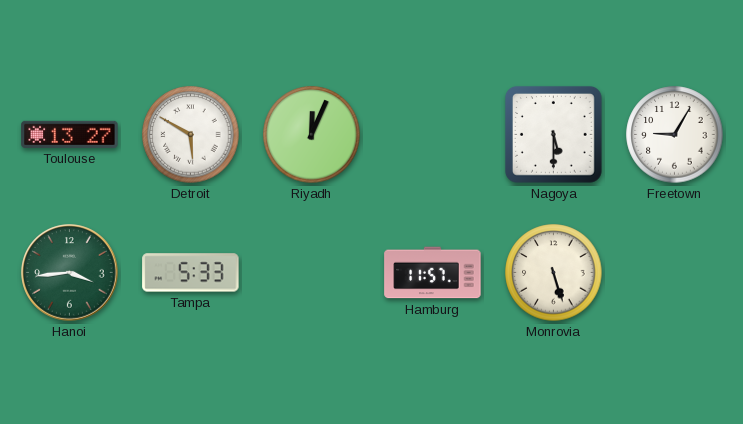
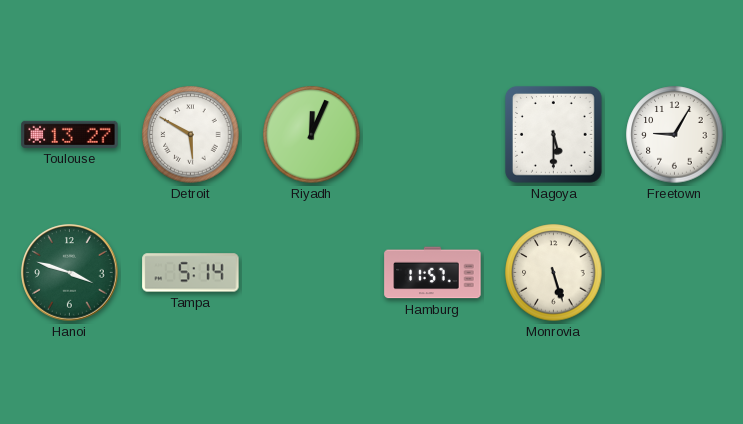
Hanoi: 3:44 -> 3:48 (70, 273)
Tampa: 5:33 -> 5:14 (191, 273)
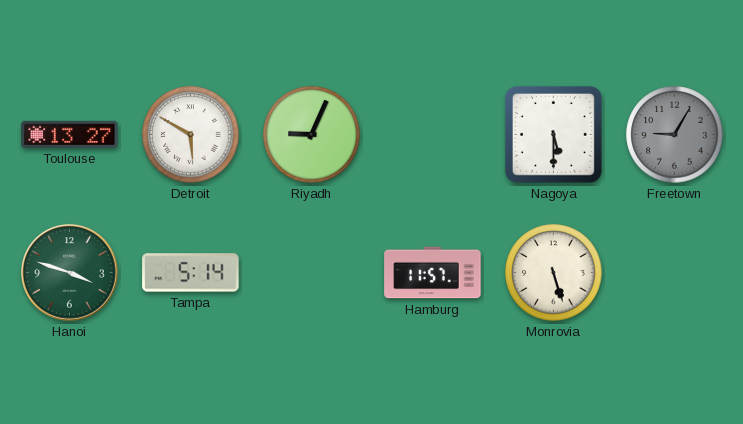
Riyadh: 12:04 -> 9:04 (312, 135)
Freetown dial: white -> grey (675, 135)
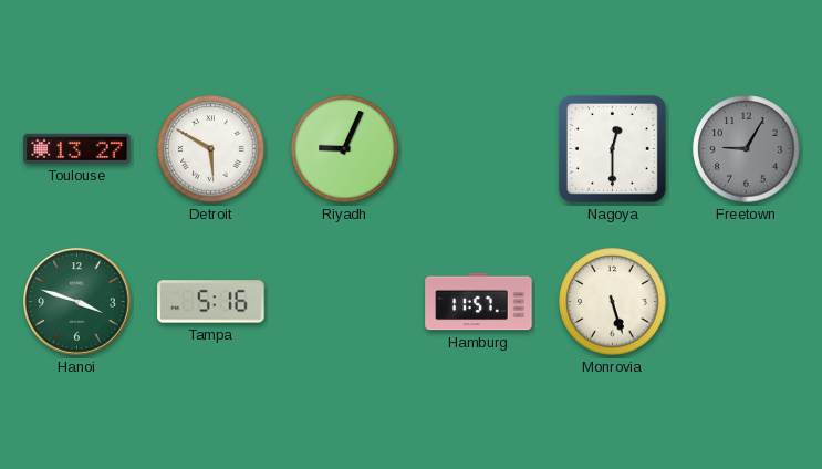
Nagoya: 5:30 -> 12:30 (612, 148)
Tampa: 5:14 -> 5:16 (211, 302)
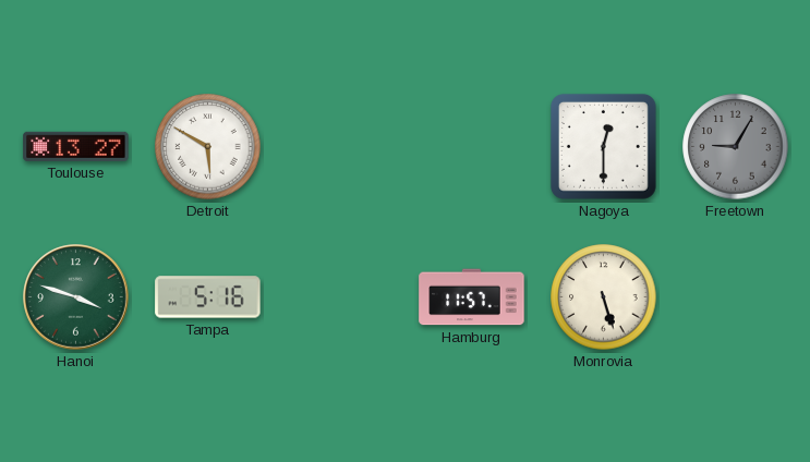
Riyadh: 9:04 -> none (345, 149)
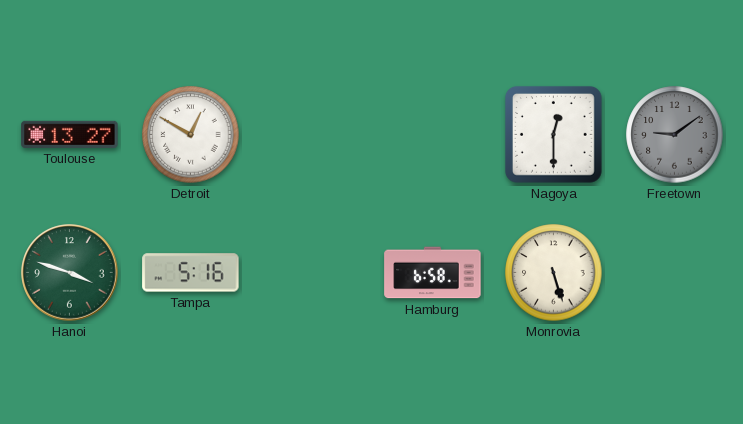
Detroit: 5:50 -> 12:50 (191, 135)
Freetown: 9:05 -> 9:09 (675, 135)
Hamburg: 11:57 -> 6:58 (433, 273)
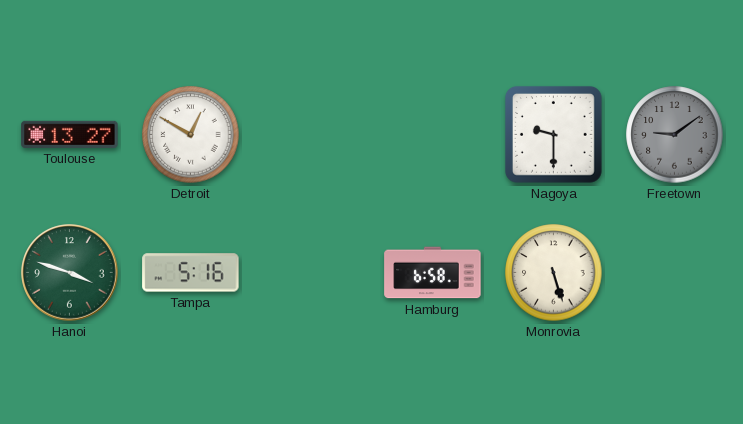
Nagoya: 12:30 -> 9:30 (553, 134)
